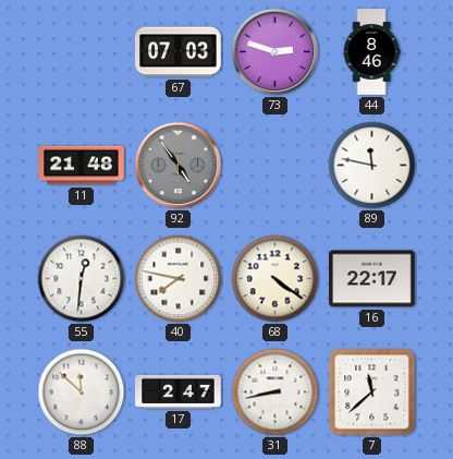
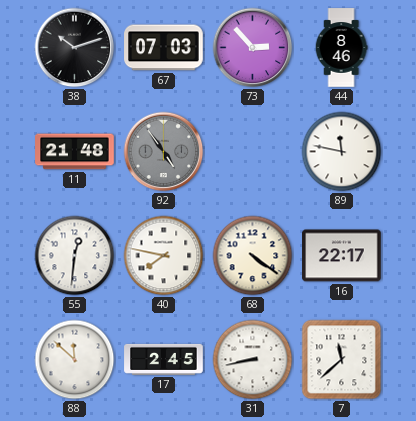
38: none -> 10:12 (75, 48)
73: 2:48 -> 2:53 (253, 48)
17: 2:47 -> 2:45 (164, 359)
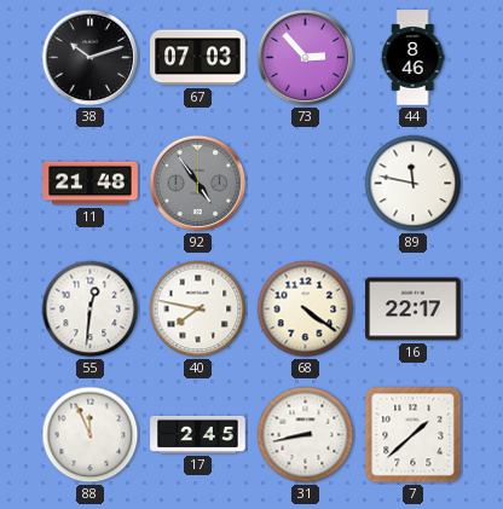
88: 11:52 -> 11:56 (91, 435)
7: 11:38 -> 1:38 (414, 435)
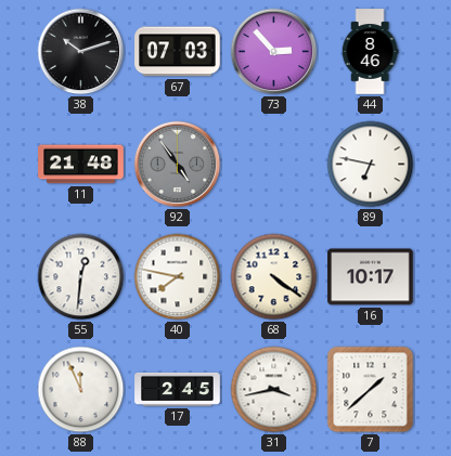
89: 11:47 -> 6:47 (371, 165)
16: 22:17 -> 10:17 (371, 277)
31: 8:43 -> 3:43 (274, 390)
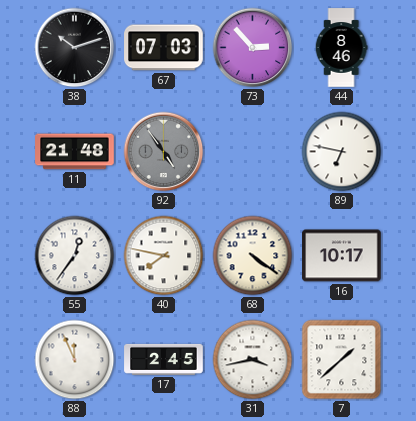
55: 12:31 -> 12:36 (75, 256)
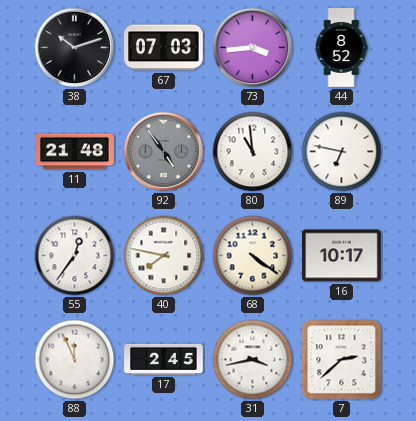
73: 2:53 -> 3:44 (253, 48)
44: 8:46 -> 8:52 (341, 48)
80: none -> 10:59 (253, 152)
7: 1:38 -> 2:38 (342, 360)
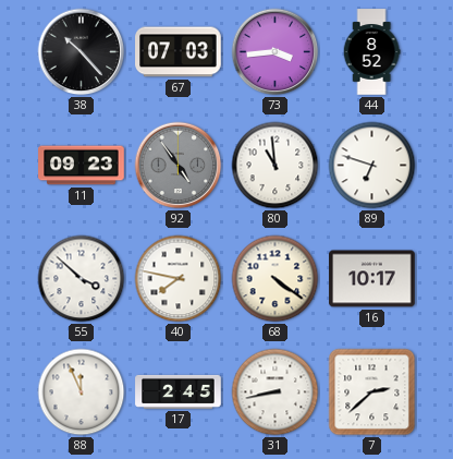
38: 10:12 -> 10:23 (82, 52)
11: 21:48 -> 09:23 (82, 166)
89: 6:47 -> 6:48 (372, 166)
55: 12:36 -> 3:52 (82, 279)
31: 3:43 -> 8:43 (276, 392)
